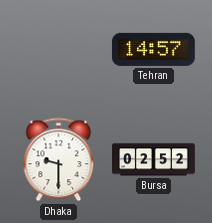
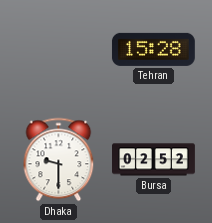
Tehran: 14:57 -> 15:28 (153, 49)
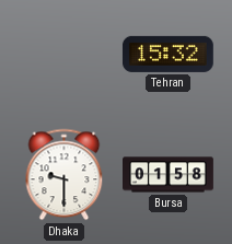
Tehran: 15:28 -> 15:32 (167, 54)
Bursa: 02:52 -> 01:58 (169, 175)
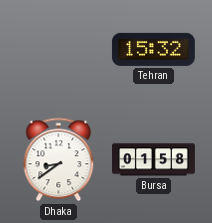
Dhaka: 9:30 -> 8:39 (59, 160)
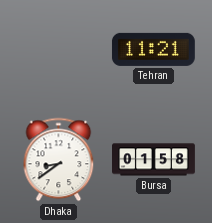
Tehran: 15:32 -> 11:21 (153, 49)
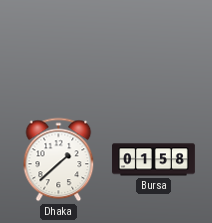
Tehran: 11:21 -> none (153, 49)
Dhaka: 8:39 -> 1:38 (59, 160)
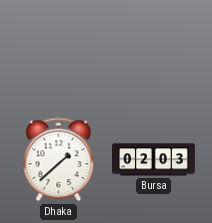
Bursa: 01:58 -> 02:03 (154, 160)
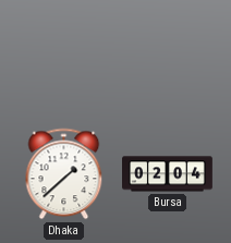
Bursa: 02:03 -> 02:04 (168, 174)
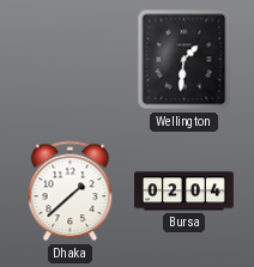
Wellington: none -> 1:31 (185, 60)
